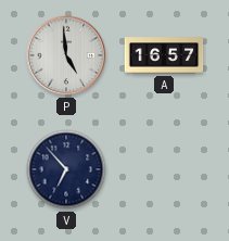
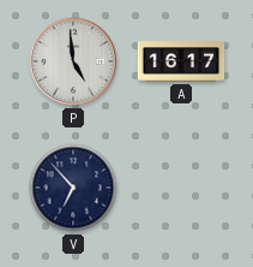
A: 16:57 -> 16:17 (181, 61)
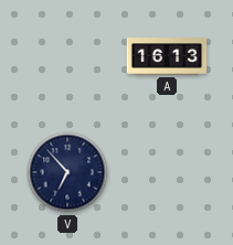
P: 4:59 -> none (73, 61)
A: 16:17 -> 16:13 (167, 56)
